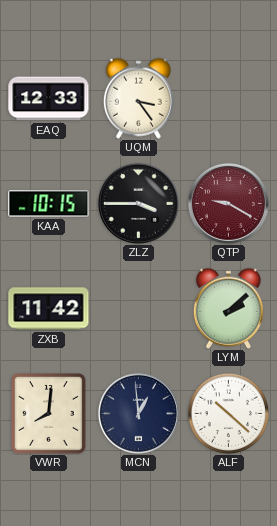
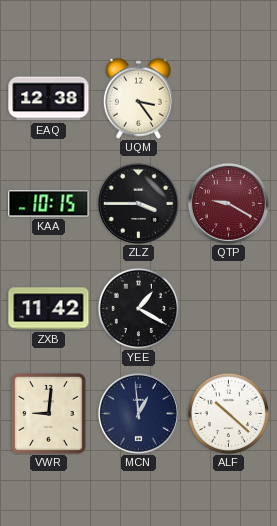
EAQ: 12:33 -> 12:38 (49, 99)
YEE: none -> 1:20 (138, 308)
LYM: 2:08 -> none (228, 308)
VWR: 8:01 -> 9:01 (49, 414)
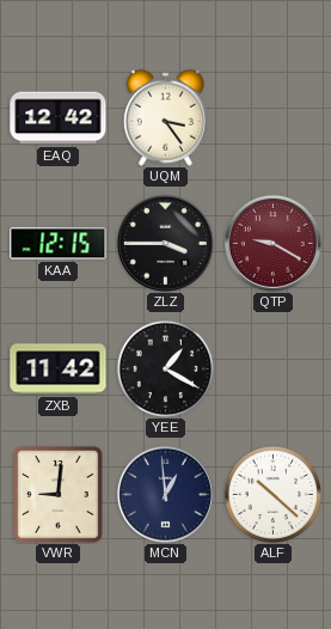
EAQ: 12:38 -> 12:42 (59, 118)
KAA: 10:15 -> 12:15 (59, 244)
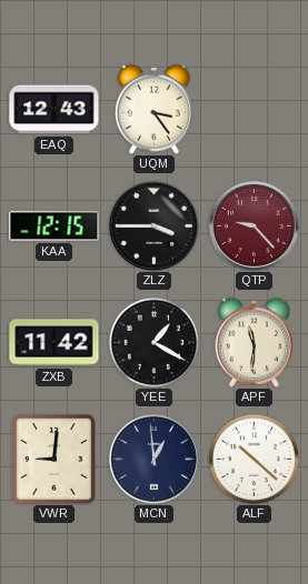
EAQ: 12:42 -> 12:43 (54, 110)
QTP: 9:20 -> 9:23 (254, 225)
APF: none -> 11:31 (254, 342)
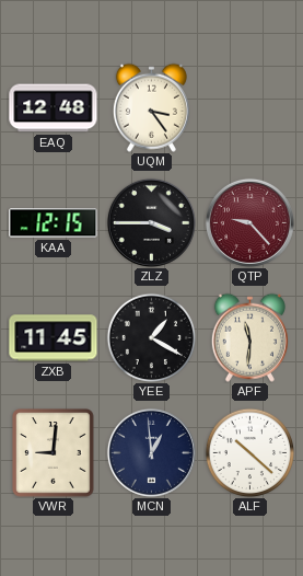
EAQ: 12:43 -> 12:48 (54, 108)
ZXB: 11:42 -> 11:45 (54, 338)
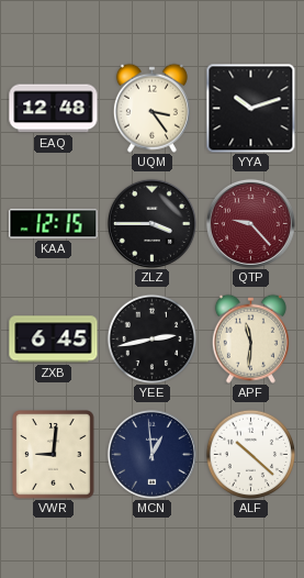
YYA: none -> 10:12 (250, 108)
ZXB: 11:45 -> 6:45 (54, 340)
YEE: 1:20 -> 2:43 (151, 338)
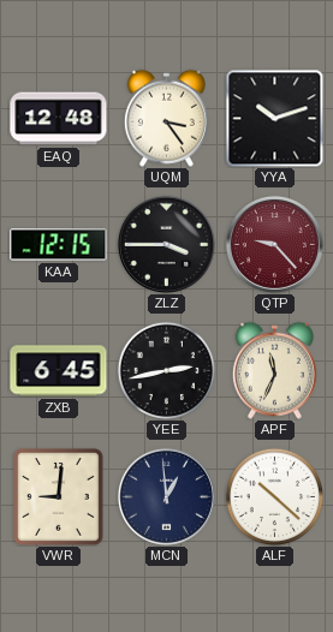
APF: 11:31 -> 11:34 (274, 370)
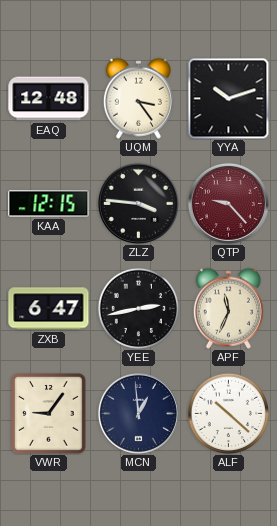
ZLZ: 3:45 -> 3:46 (138, 203)
ZXB: 6:45 -> 6:47 (49, 309)
VWR: 9:01 -> 9:06 (49, 414)
